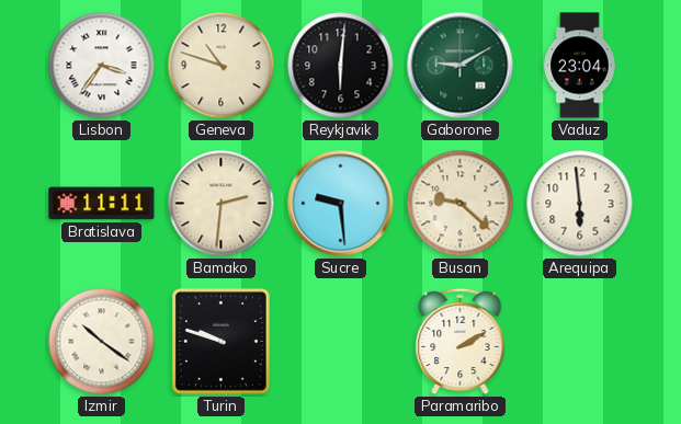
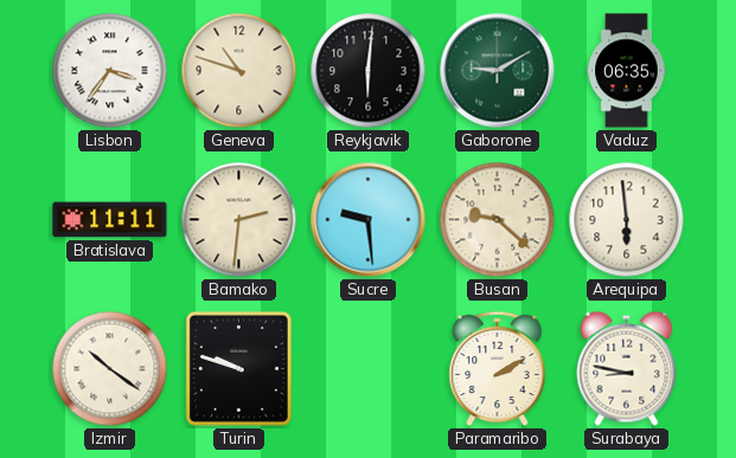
Vaduz: 23:04 -> 06:35 (627, 71)
Surabaya: none -> 8:47 (627, 368)
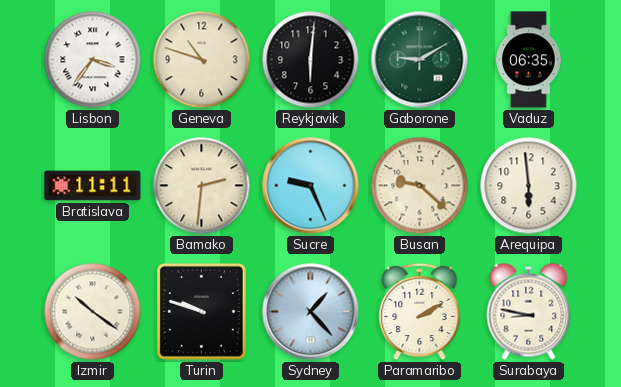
Sucre: 9:29 -> 9:26 (311, 186)
Sydney: none -> 1:23 (311, 312)
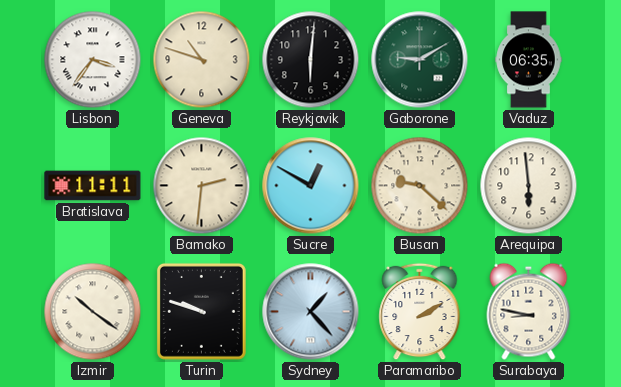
Sucre: 9:26 -> 12:50 (311, 186)
